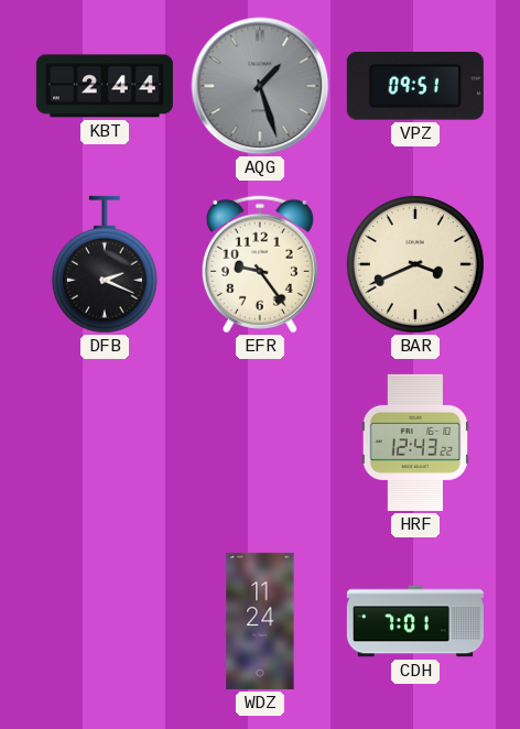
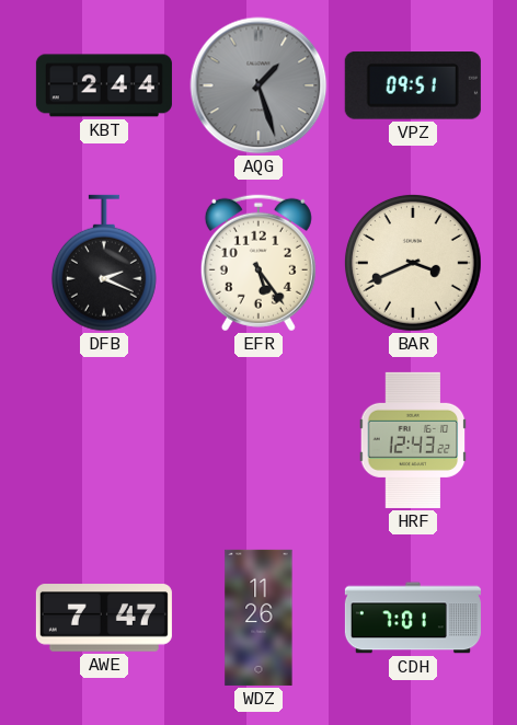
EFR: 9:24 -> 5:24 (258, 263)
AWE: none -> 7:47 (104, 618)
WDZ: 11:24 -> 11:26 (258, 618)
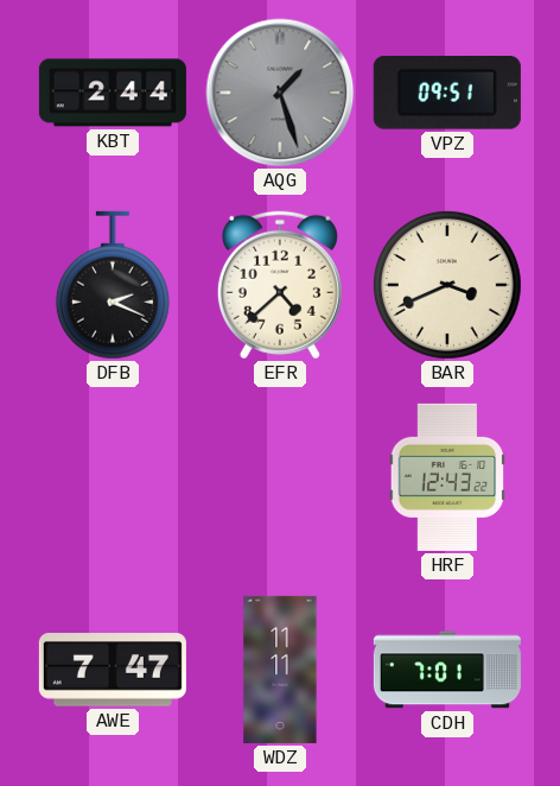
EFR: 5:24 -> 4:38 (280, 285)
WDZ: 11:26 -> 11:11 (280, 670)
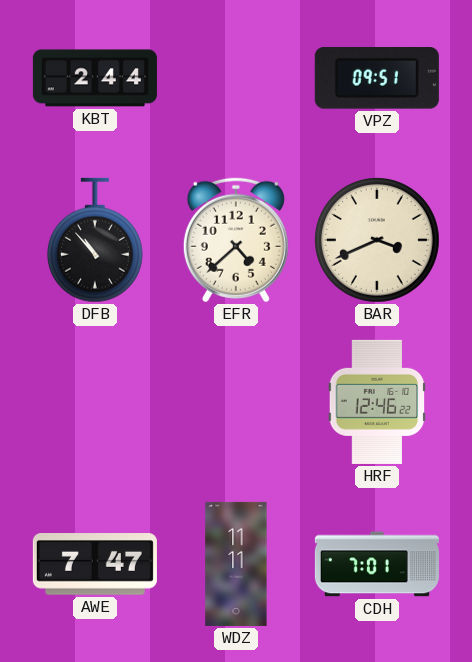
AQG: 1:27 -> none (280, 93)
DFB: 2:19 -> 10:53 (95, 240)
HRF: 12:43 -> 12:46 (377, 402)
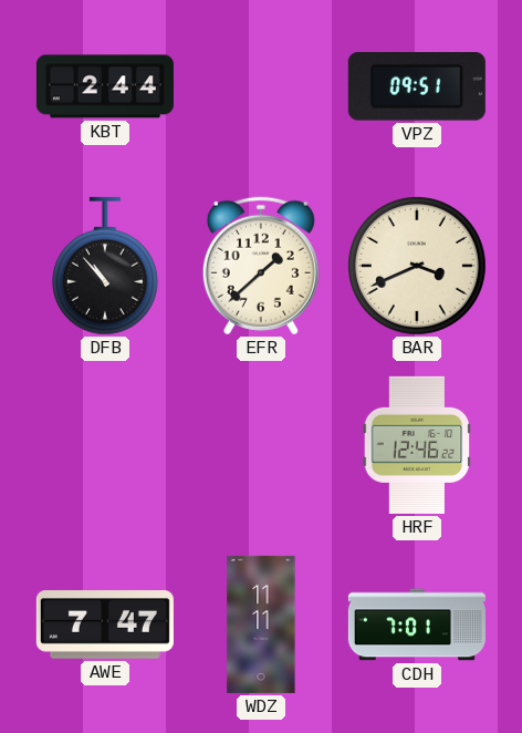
EFR: 4:38 -> 1:38 (261, 266)
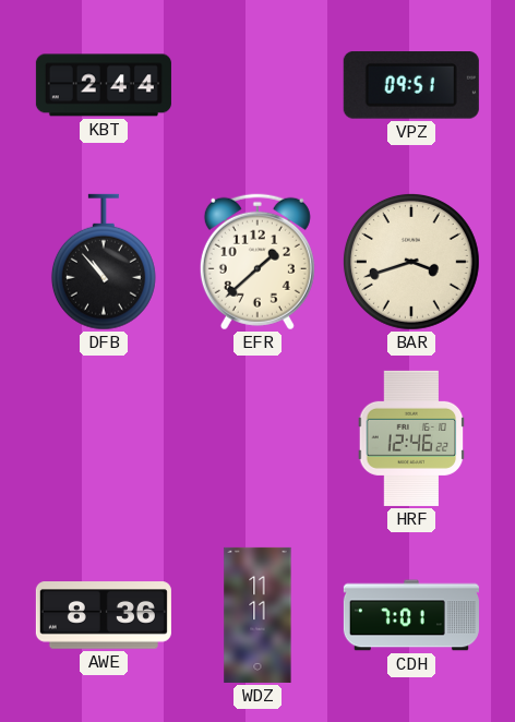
BAR: 3:41 -> 3:42 (411, 262)
AWE: 7:47 -> 8:36 (104, 615)
